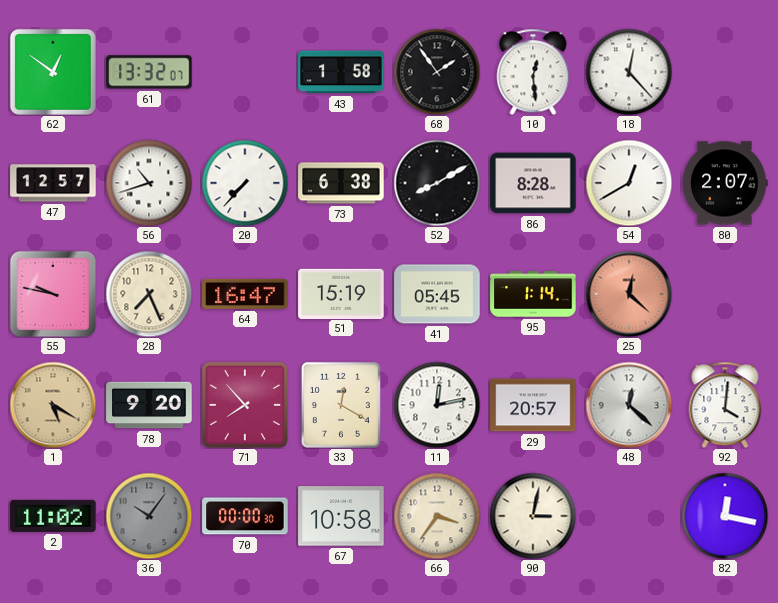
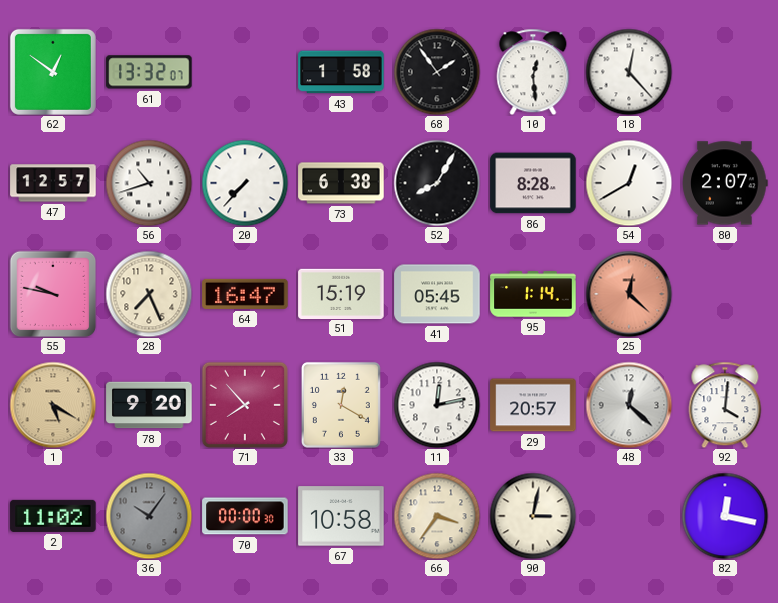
52: 8:10 -> 8:05 (437, 183)
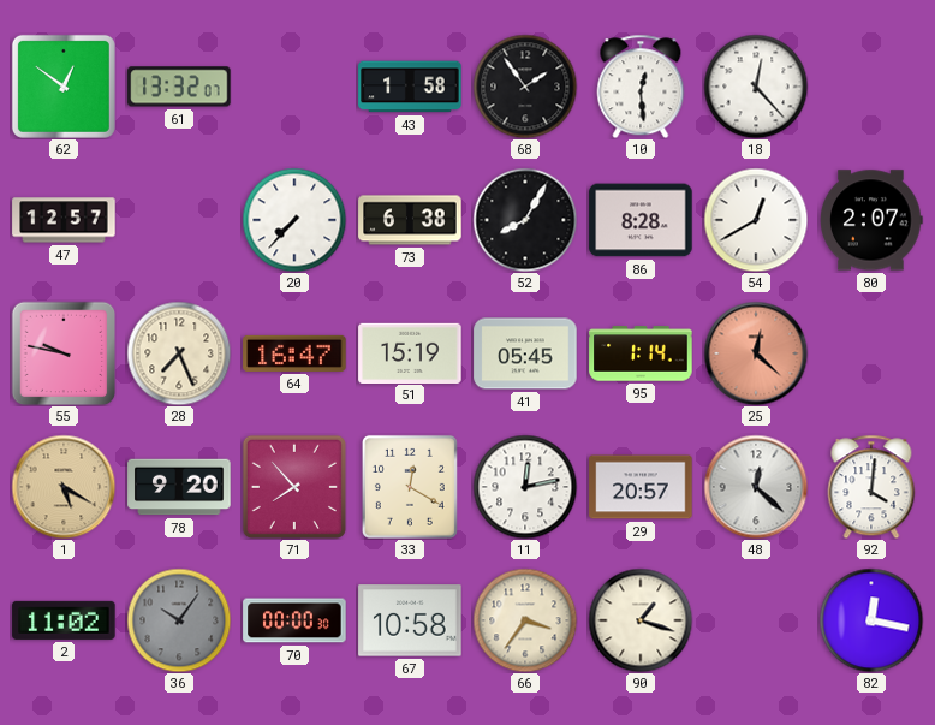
56: 10:42 -> none (149, 183)
90: 3:02 -> 1:18 (641, 620)
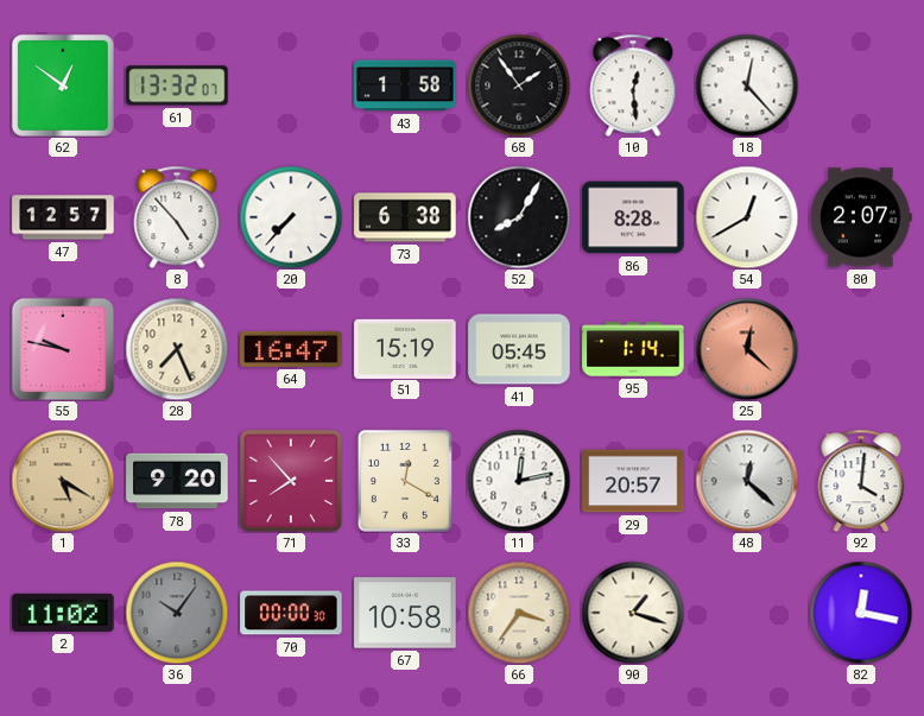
8: none -> 4:53 (177, 217)
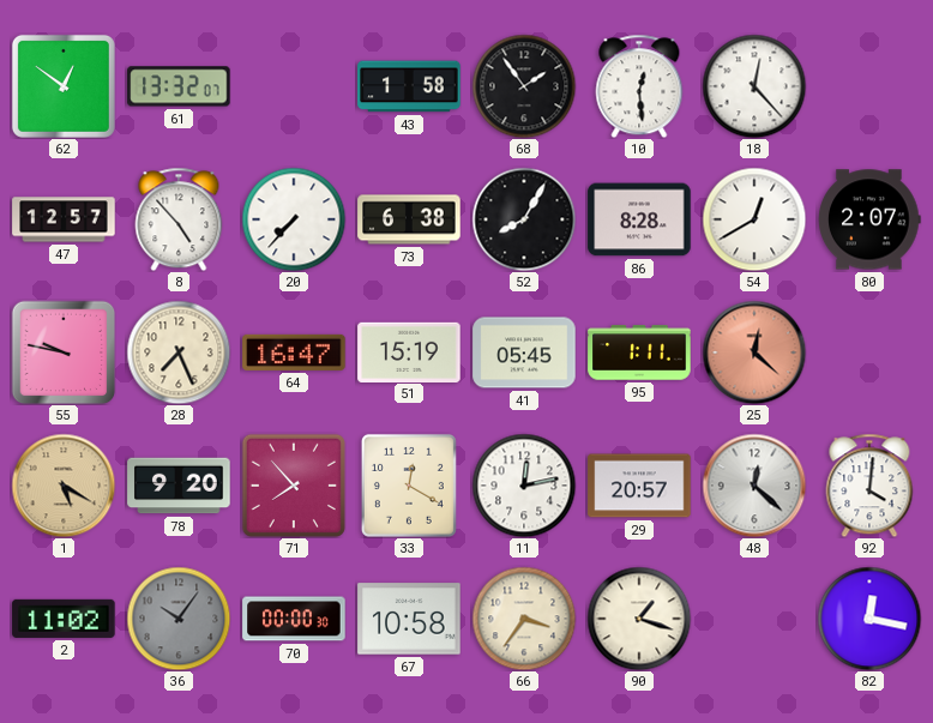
95: 1:14 -> 1:11 (639, 353)
